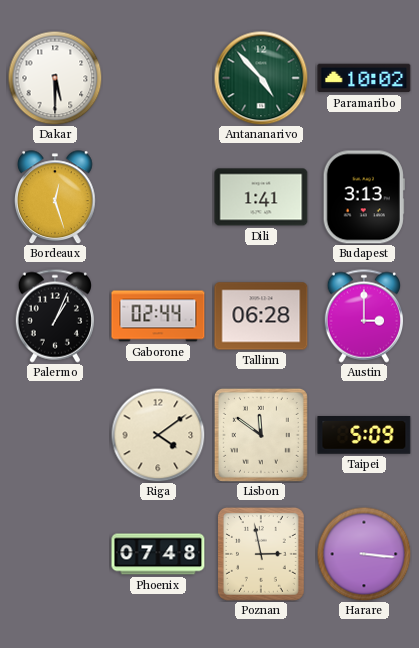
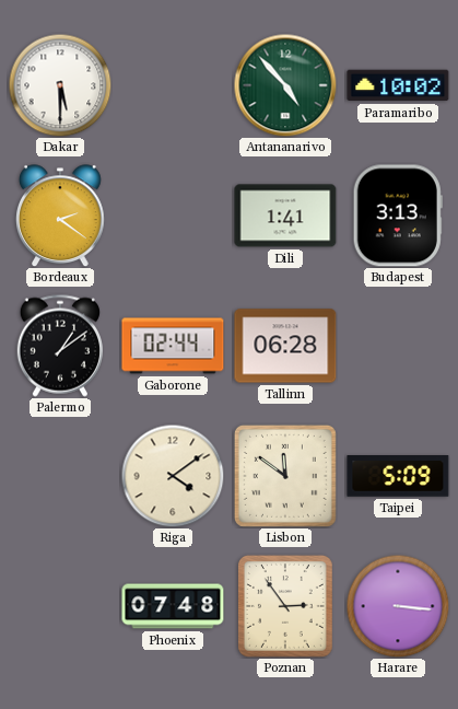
Bordeaux: 12:27 -> 2:21 (61, 216)
Palermo: 1:04 -> 1:09 (59, 346)
Austin: 3:00 -> none (363, 316)
Poznan: 2:58 -> 2:54 (285, 606)
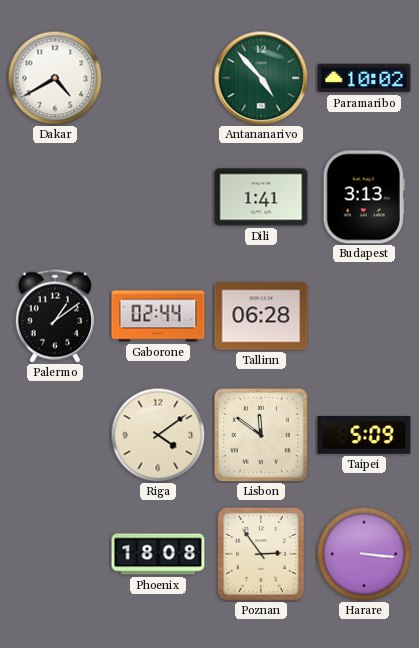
Dakar: 5:30 -> 4:40 (55, 78)
Bordeaux: 2:21 -> none (61, 216)
Phoenix: 07:48 -> 18:08 (158, 554)
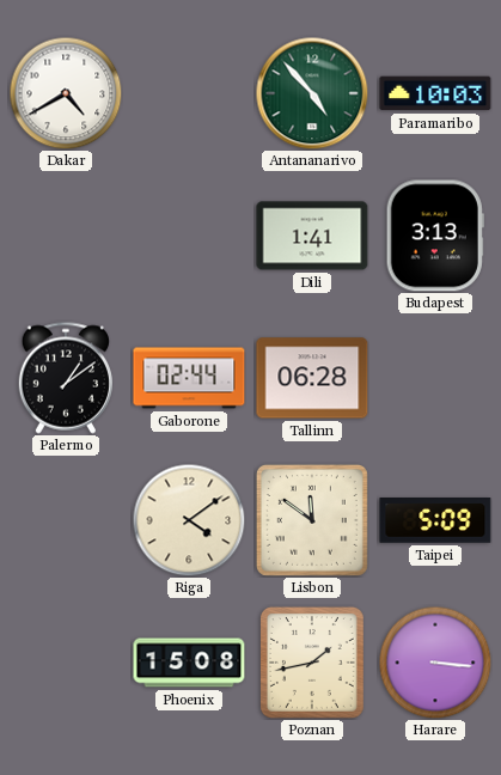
Paramaribo: 10:02 -> 10:03 (435, 93)
Phoenix: 18:08 -> 15:08 (189, 663)
Poznan: 2:54 -> 1:43 (312, 663)
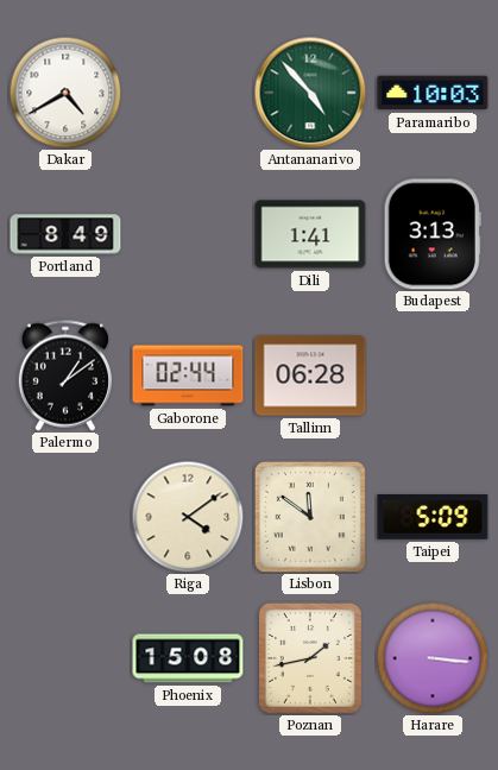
Portland: none -> 8:49 (65, 234)
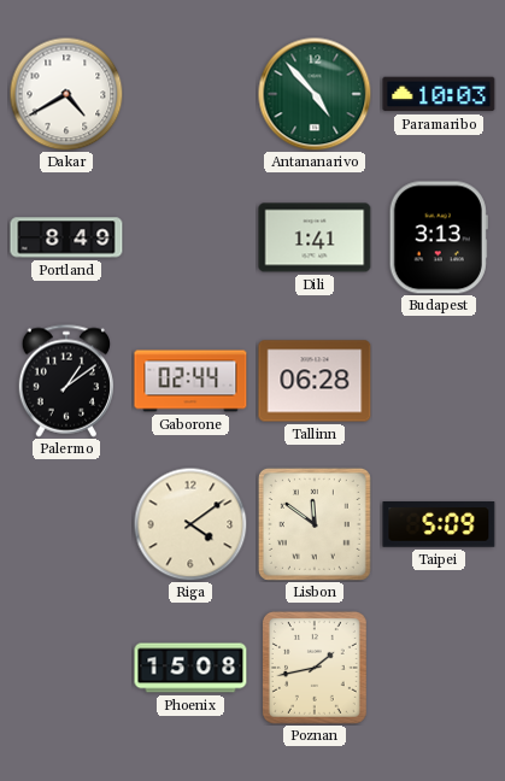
Harare: 3:16 -> none (433, 658)
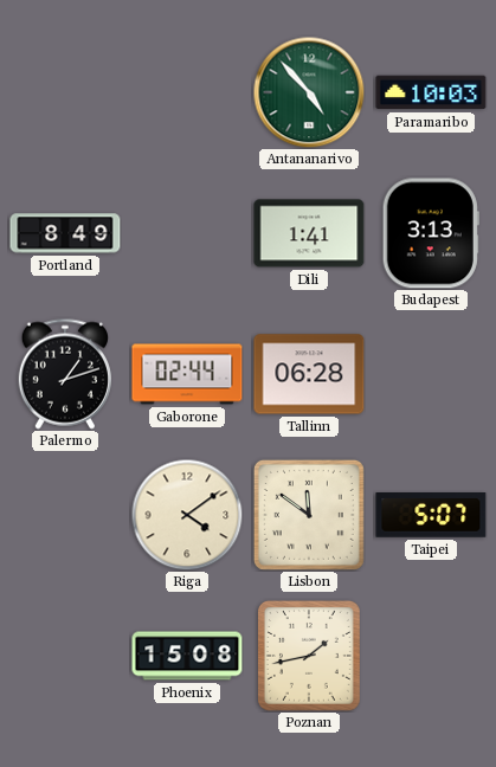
Dakar: 4:40 -> none (66, 94)
Palermo: 1:09 -> 1:12 (64, 374)
Taipei: 5:09 -> 5:07 (431, 516)
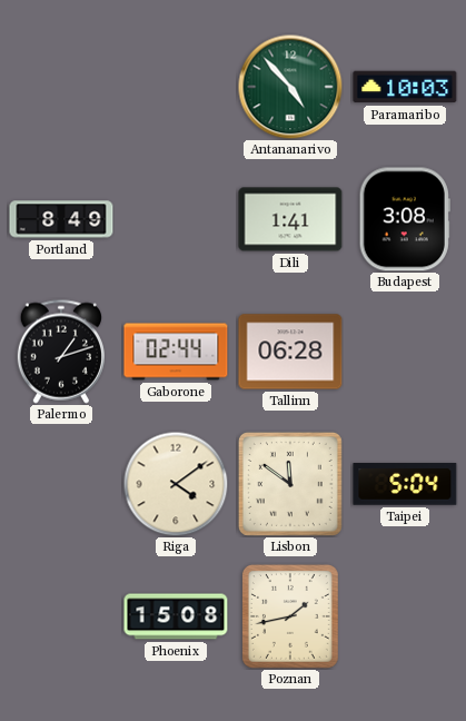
Budapest: 3:13 -> 3:08 (405, 219)
Taipei: 5:07 -> 5:04 (405, 485)
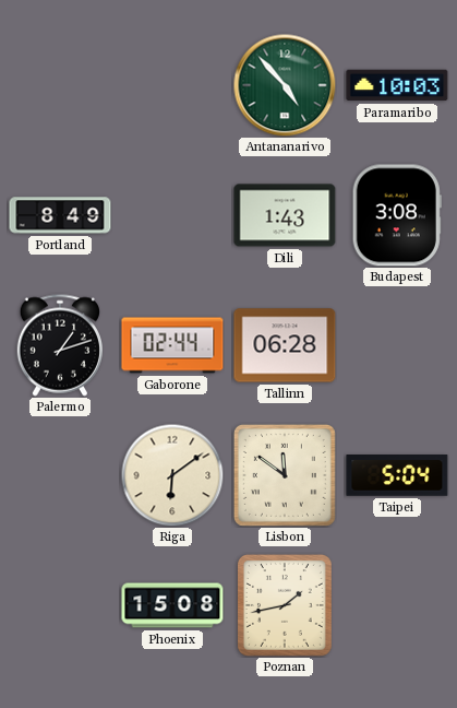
Dili: 1:41 -> 1:43 (285, 215)
Riga: 4:09 -> 6:09 (172, 475)
